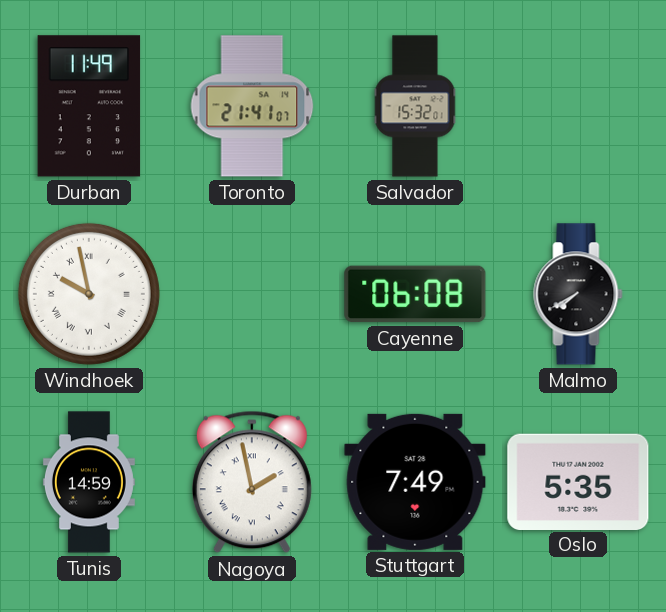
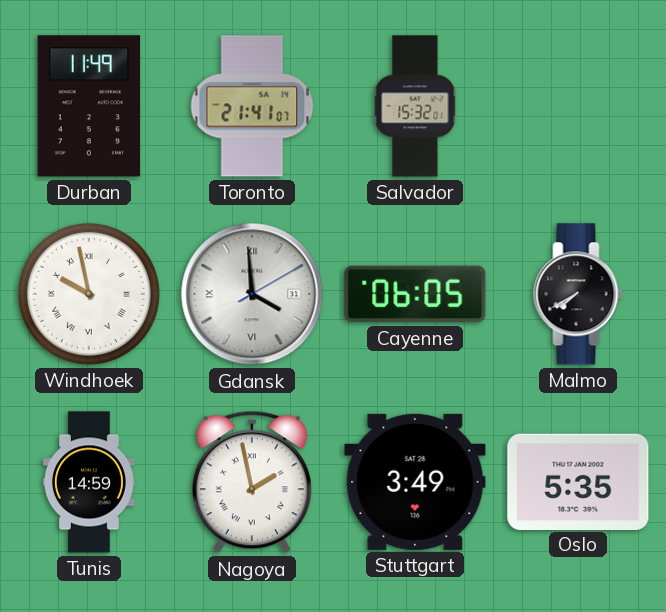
Gdansk: none -> 3:59 (252, 294)
Cayenne: 06:08 -> 06:05 (415, 294)
Stuttgart: 7:49 -> 3:49 (415, 482)
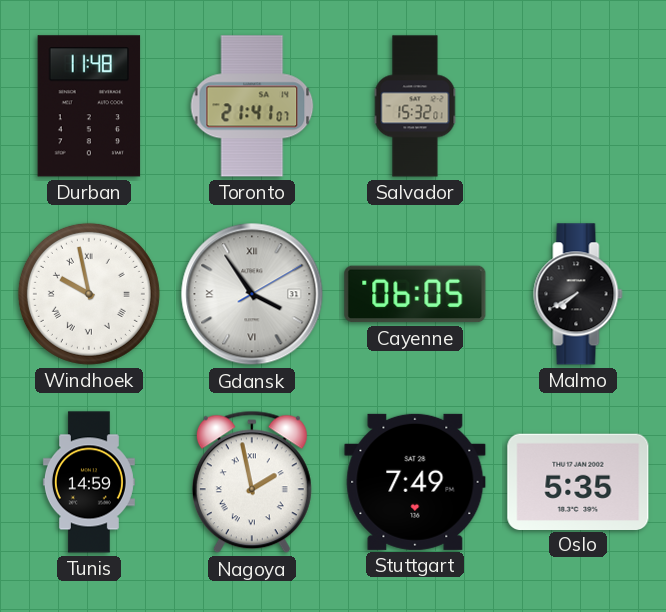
Durban: 11:49 -> 11:48 (89, 106)
Gdansk: 3:59 -> 3:54 (252, 294)
Stuttgart: 3:49 -> 7:49 (415, 482)
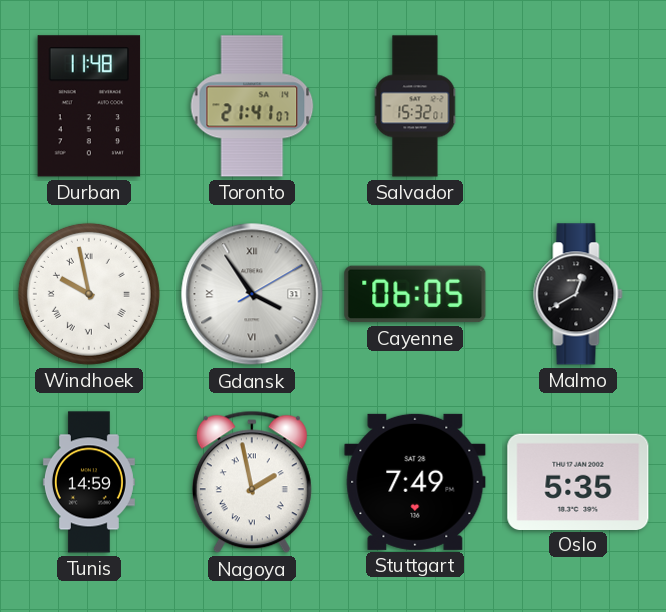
Malmo: 7:40 -> 12:40 (578, 294)
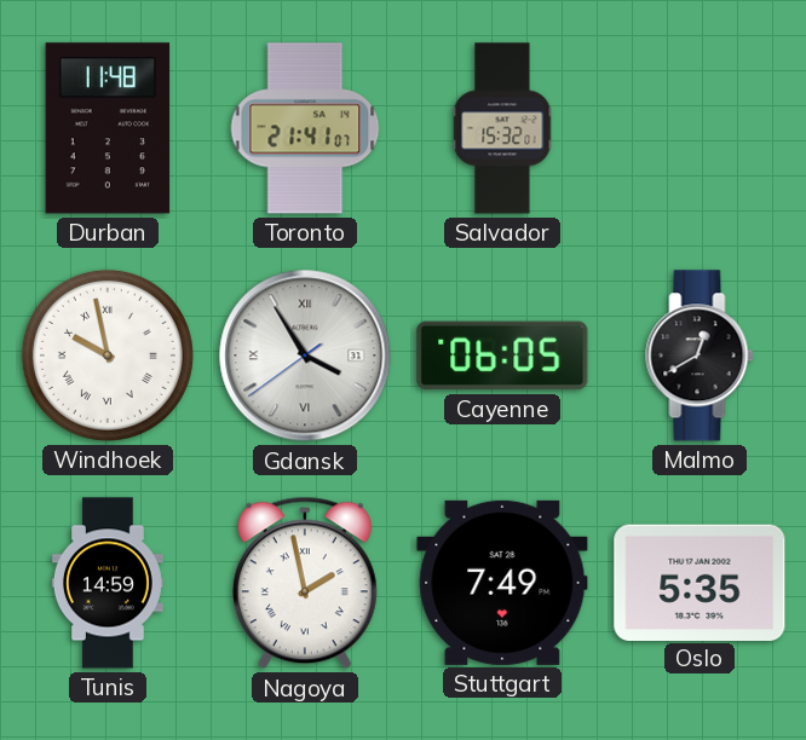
Gdansk: 3:54:10 -> 3:54:39 (305, 355)
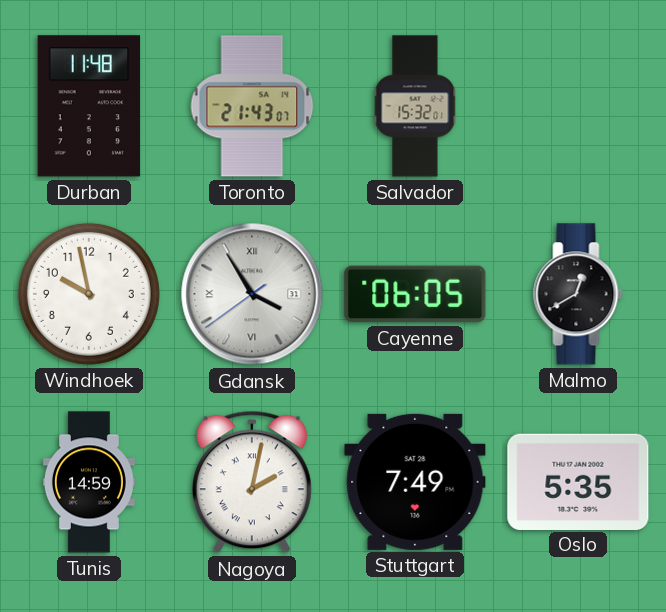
Toronto: 21:41 -> 21:43 (252, 106)
Windhoek numerals: Roman -> Arabic (89, 294)
Nagoya: 1:58 -> 2:02 (252, 482)
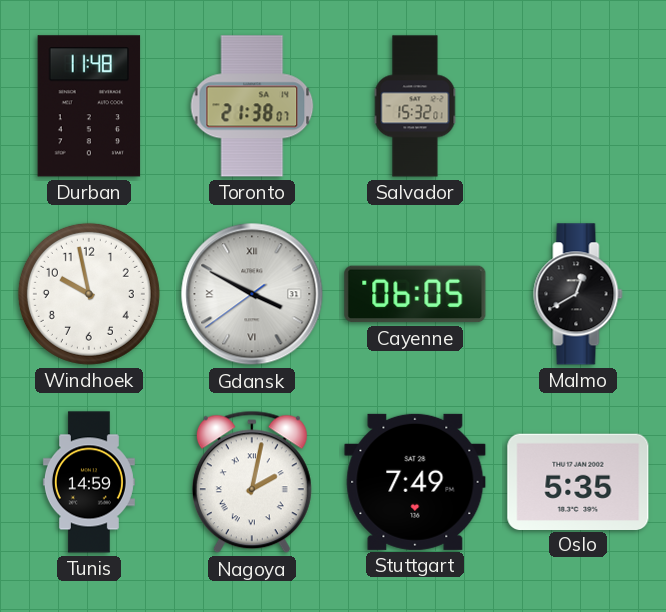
Toronto: 21:43 -> 21:38 (252, 106)
Gdansk: 3:54 -> 3:49 (252, 294)
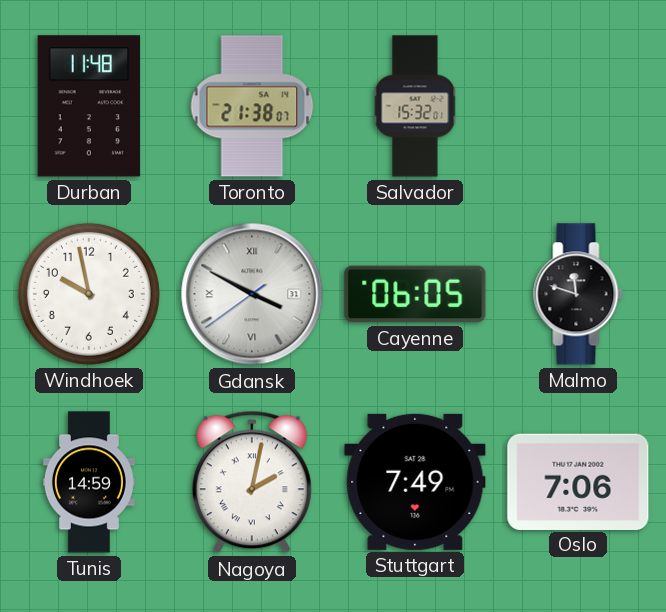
Malmo: 12:40 -> 11:48 (578, 294)
Oslo: 5:35 -> 7:06 (578, 481)
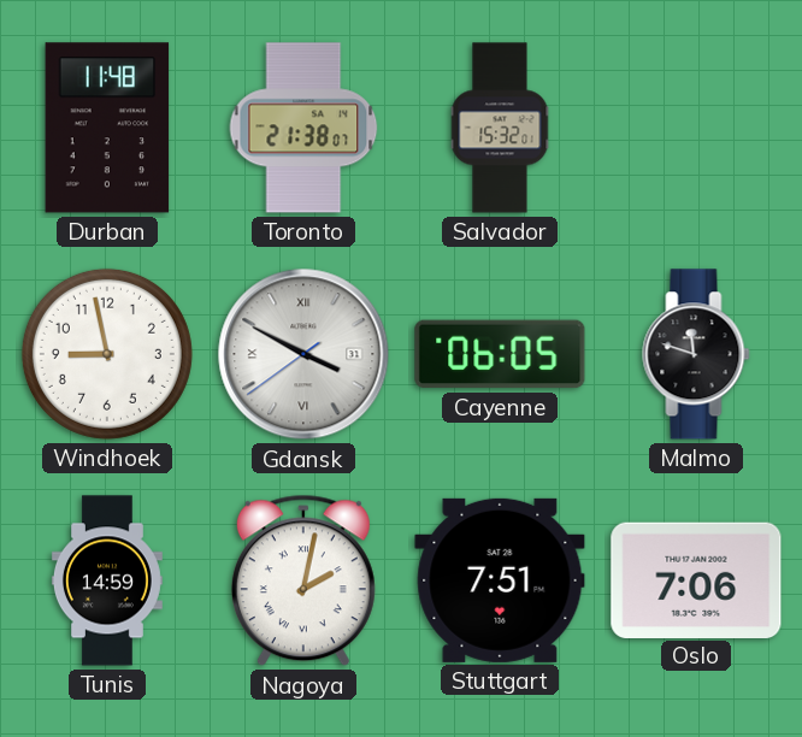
Windhoek: 9:58 -> 8:58 (107, 354)
Stuttgart: 7:49 -> 7:51 (500, 580)
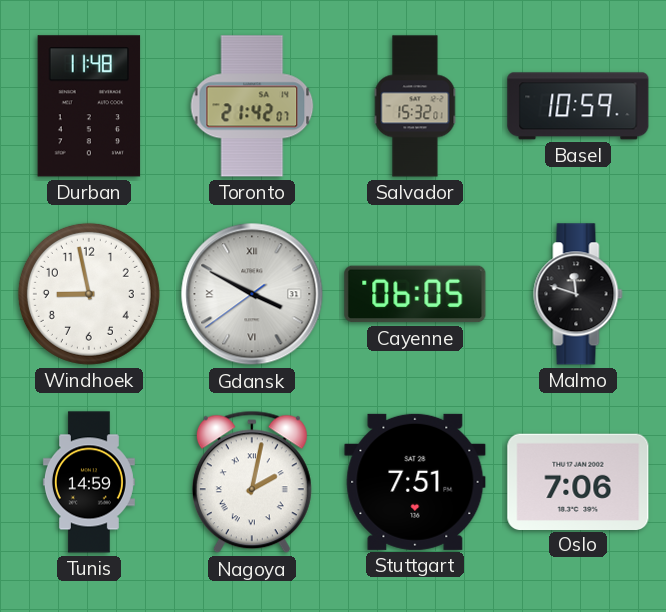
Toronto: 21:38 -> 21:42 (252, 106)
Basel: none -> 10:59 (578, 106)
